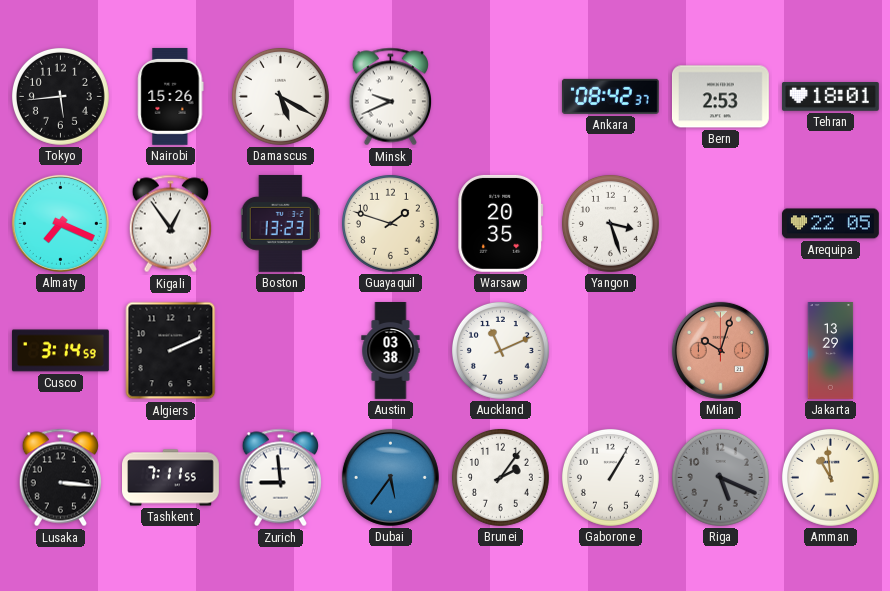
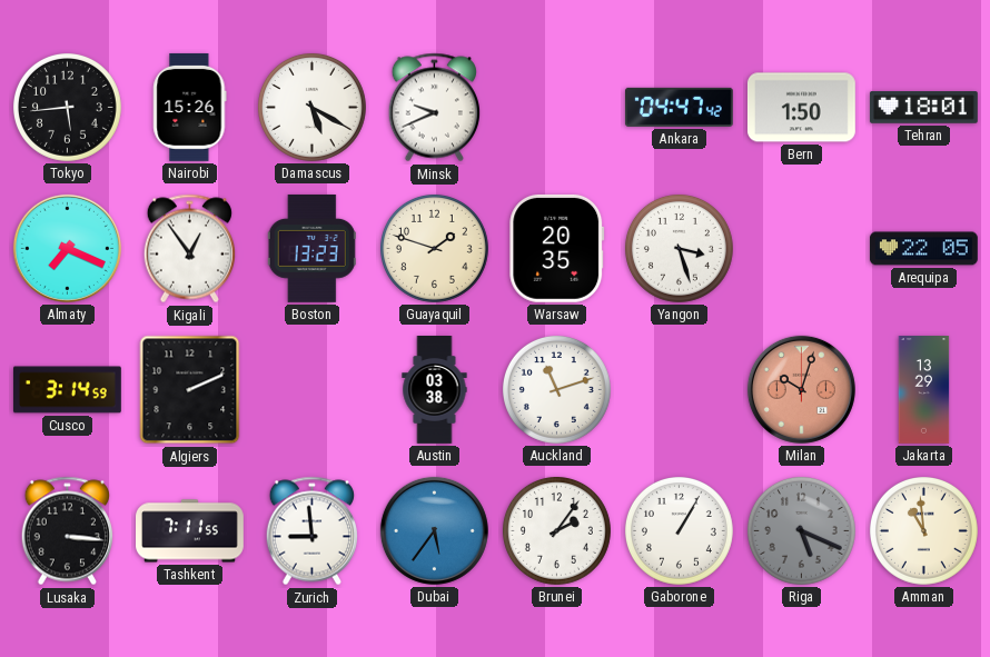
Ankara: 08:42 -> 04:47 (679, 107)
Bern: 2:53 -> 1:50 (801, 108)
Auckland: 11:11 -> 11:12 (556, 389)
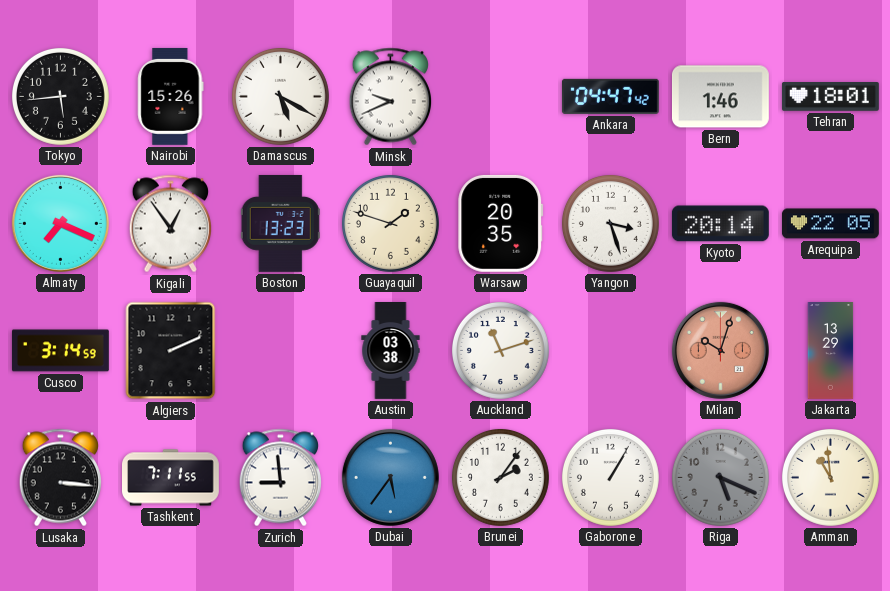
Bern: 1:50 -> 1:46 (720, 97)
Kyoto: none -> 20:14 (720, 224)
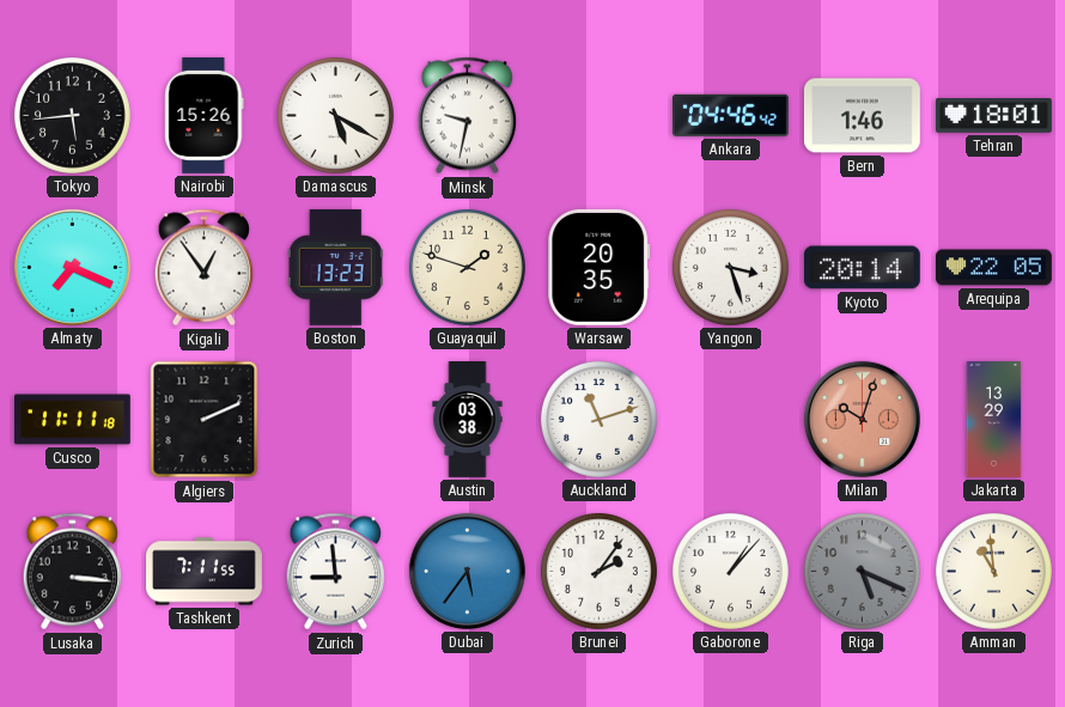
Minsk: 9:41 -> 9:32 (467, 116)
Ankara: 04:47 -> 04:46 (730, 115)
Cusco: 3:14 -> 11:11 (72, 420)
Gaborone: 1:05 -> 1:07 (730, 571)
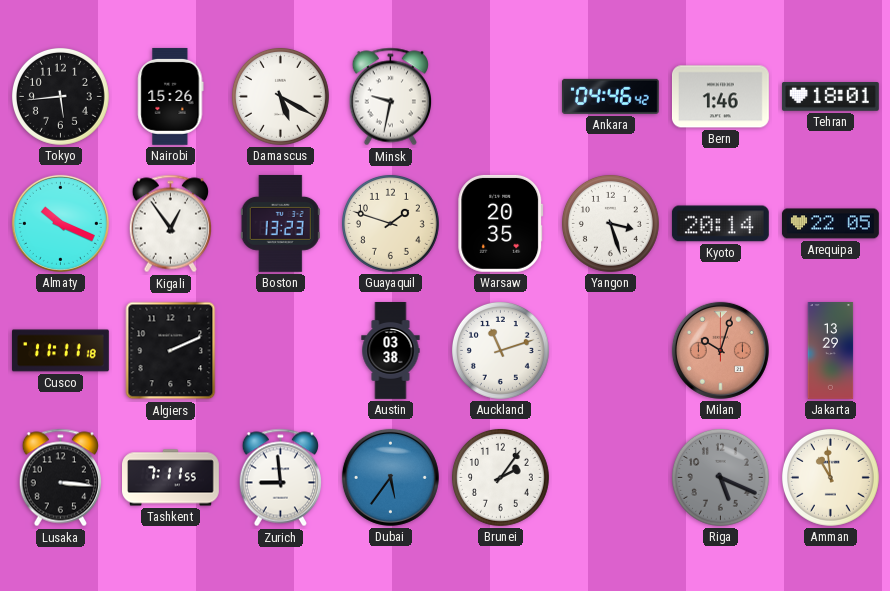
Almaty: 7:19 -> 10:19 (60, 223)
Gaborone: 1:07 -> none (730, 571)
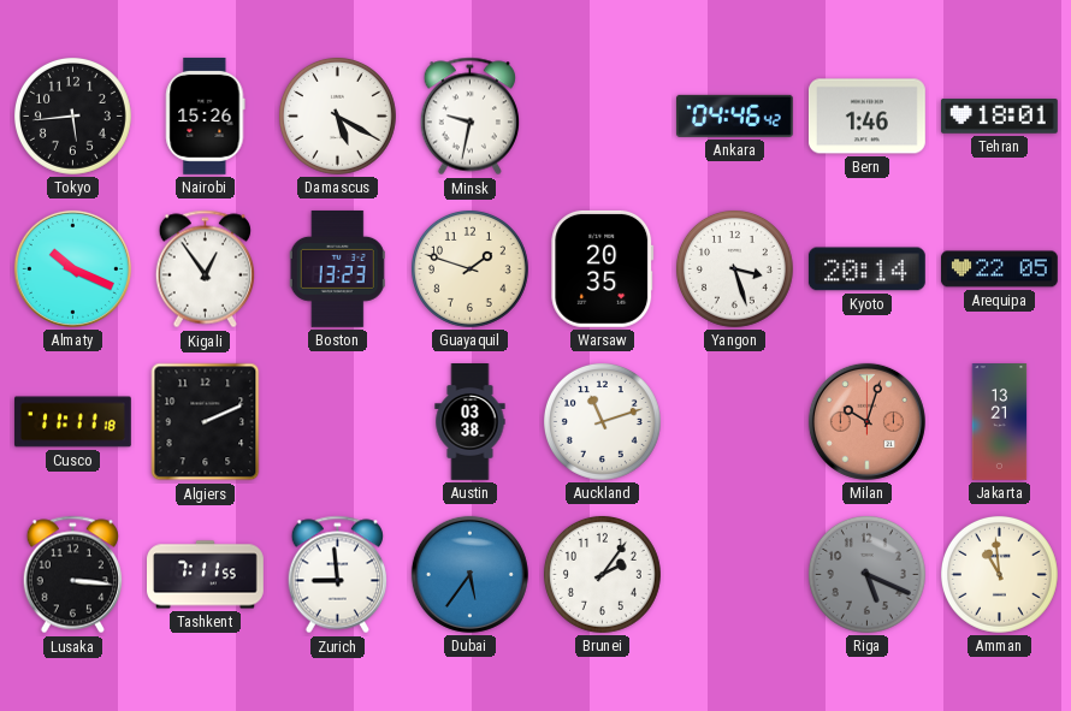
Jakarta: 13:29 -> 13:21 (1000, 422)
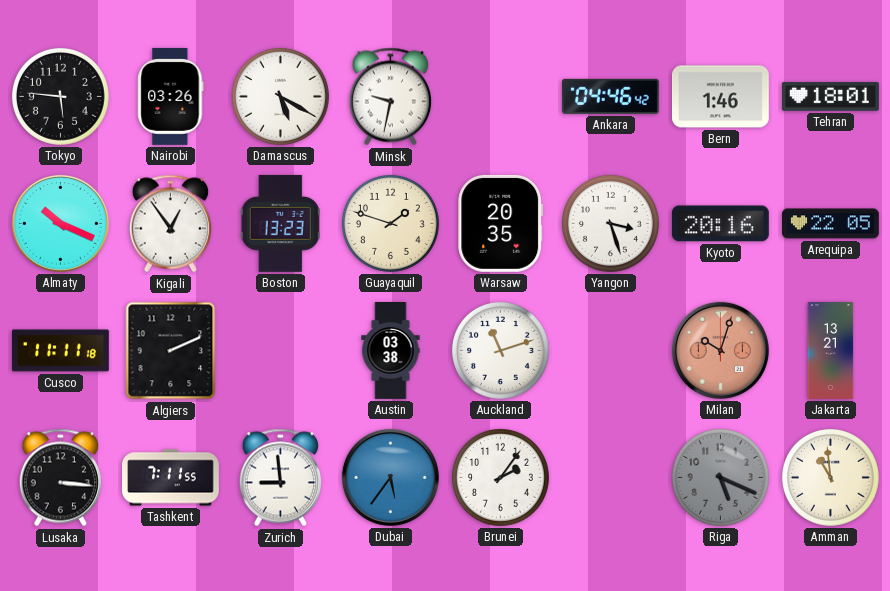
Tokyo: 5:44 -> 5:46 (60, 96)
Nairobi: 15:26 -> 03:26 (171, 96)
Kyoto: 20:14 -> 20:16 (720, 224)
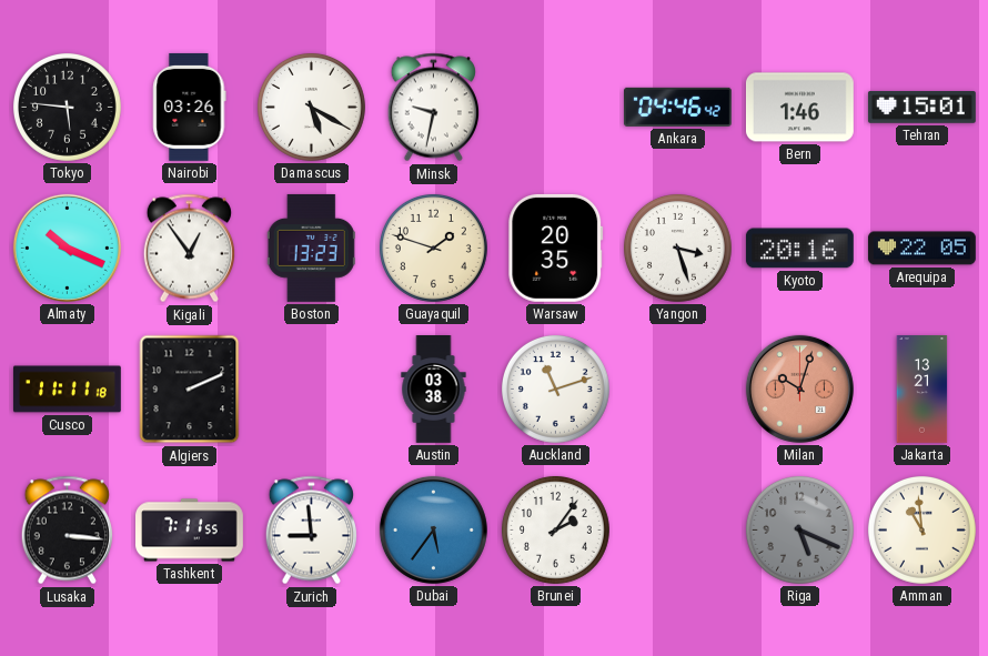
Tehran: 18:01 -> 15:01 (921, 108)
